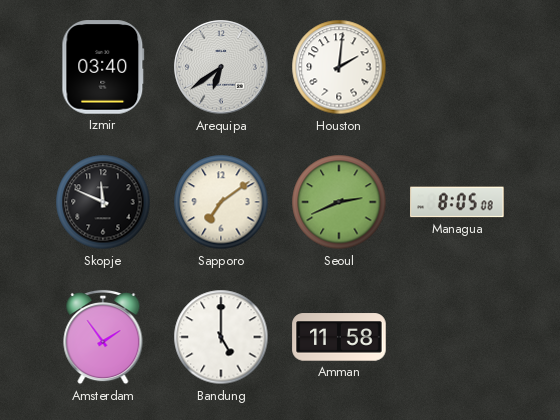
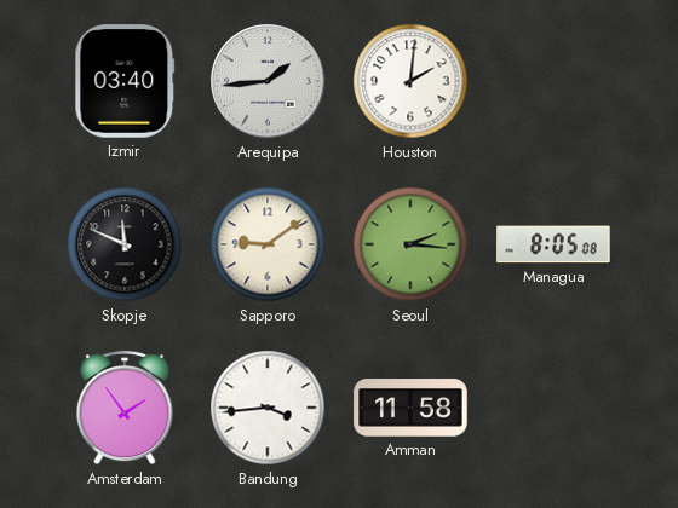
Arequipa: 6:39 -> 1:44 (268, 81)
Sapporo: 7:09 -> 9:09 (268, 244)
Seoul: 2:41 -> 2:16 (410, 244)
Bandung: 5:00 -> 3:44 (268, 408)
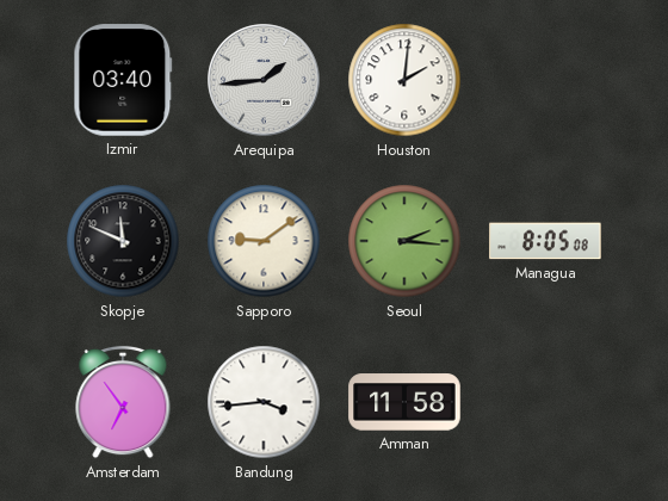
Amsterdam: 1:54 -> 6:54 (123, 402)
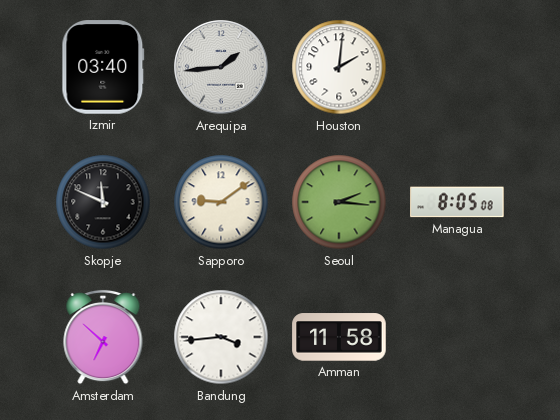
Amsterdam: 6:54 -> 6:52 (103, 337)
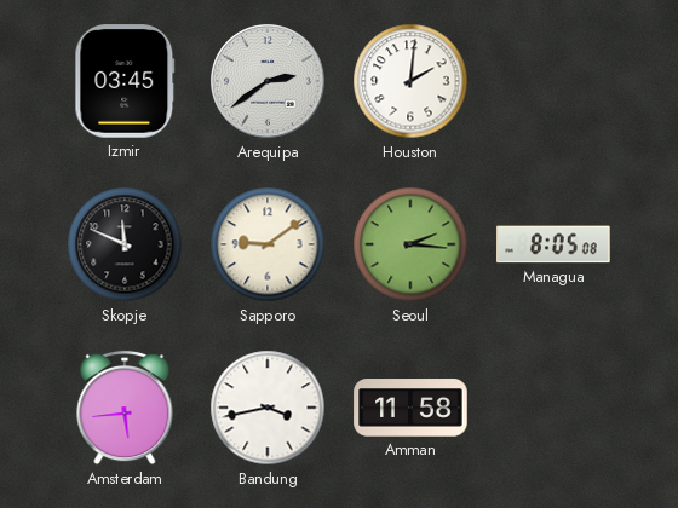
Izmir: 03:40 -> 03:45 (125, 81)
Arequipa: 1:44 -> 2:39 (268, 81)
Amsterdam: 6:52 -> 5:44 (125, 408)
Bandung: 3:44 -> 3:43 (268, 408)
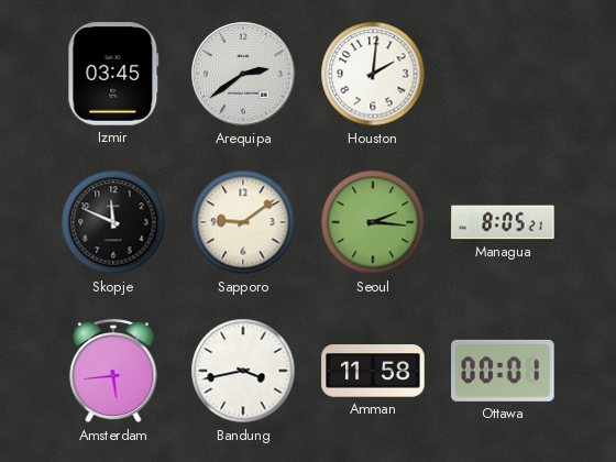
Managua: 8:05:08 -> 8:05:21 (503, 222)
Ottawa: none -> 00:01 (503, 371)
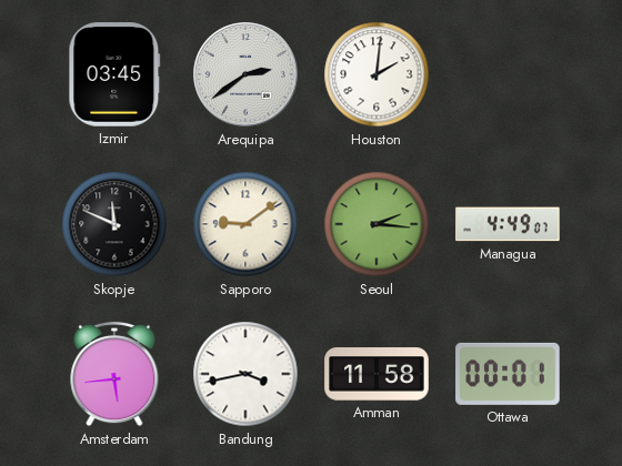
Managua: 8:05 -> 4:49 (508, 224)
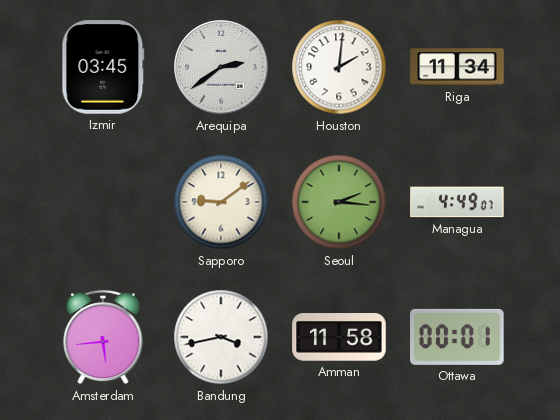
Riga: none -> 11:34 (457, 67)
Skopje: 11:49 -> none (114, 224)
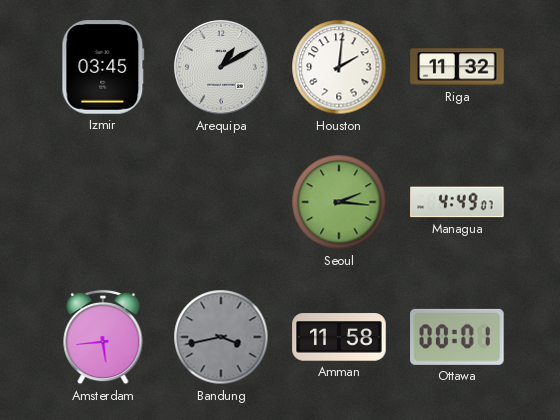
Arequipa: 2:39 -> 1:10 (221, 67)
Riga: 11:34 -> 11:32 (457, 67)
Sapporo: 9:09 -> none (221, 202)
Bandung dial: white -> grey (221, 337)
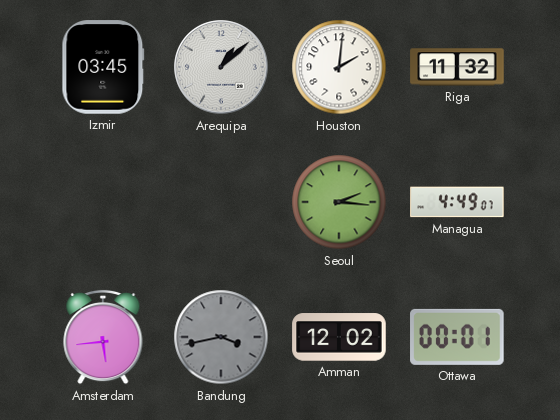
Arequipa: 1:10 -> 1:08 (221, 67)
Amman: 11:58 -> 12:02 (339, 337)
